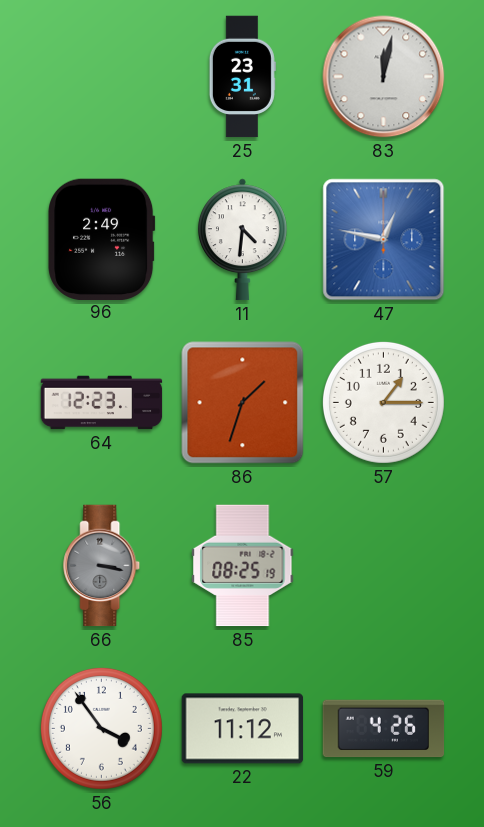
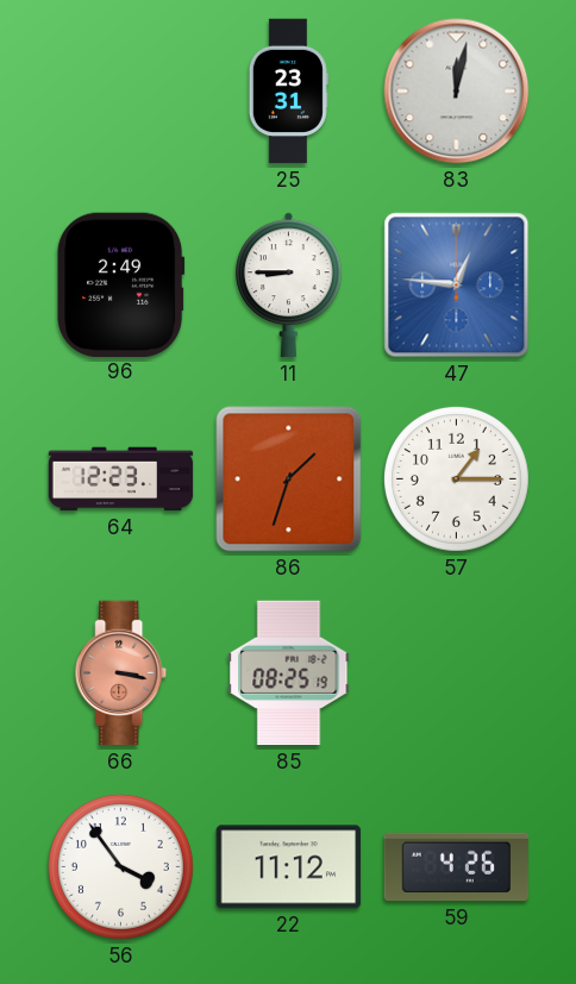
11: 4:31 -> 8:45 (288, 286)
47: 12:47 -> 12:46 (457, 286)
66 dial: grey -> salmon (121, 673)
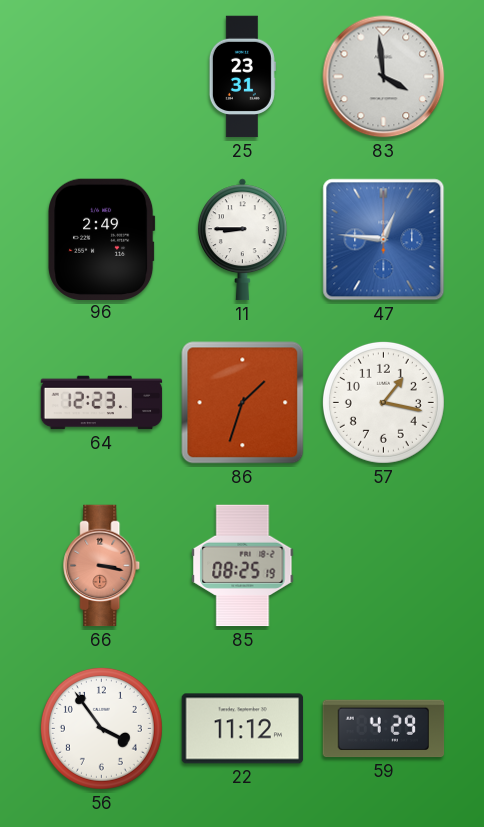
83: 12:02 -> 3:59 (384, 77)
57: 1:15 -> 1:17 (383, 402)
59: 4:26 -> 4:29 (384, 729)
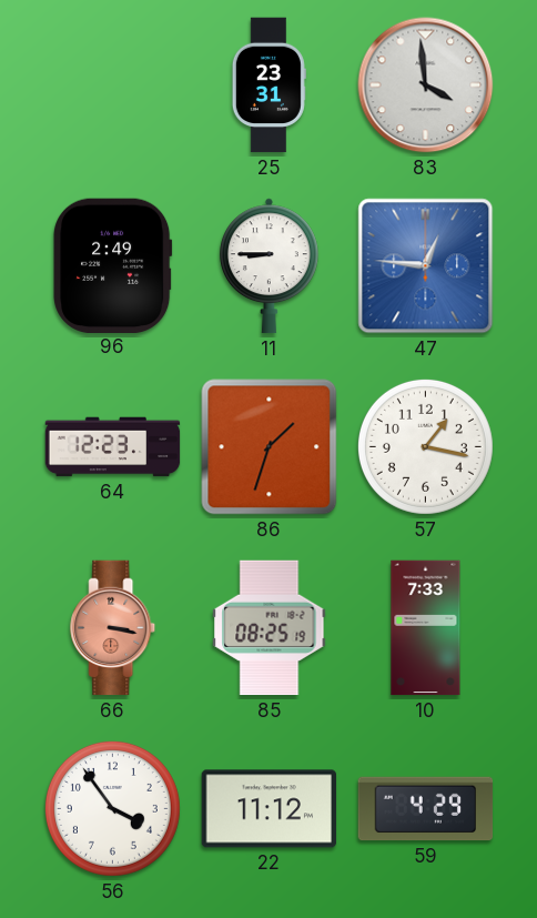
10: none -> 7:33 (426, 628)
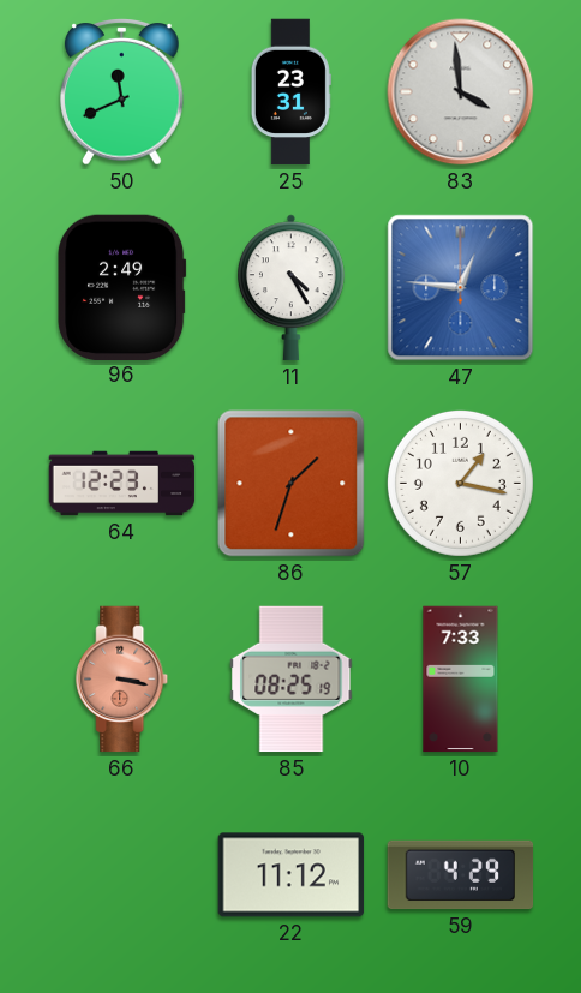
50: none -> 11:41 (122, 92)
11: 8:45 -> 4:25 (290, 288)
56: 3:54 -> none (112, 808)
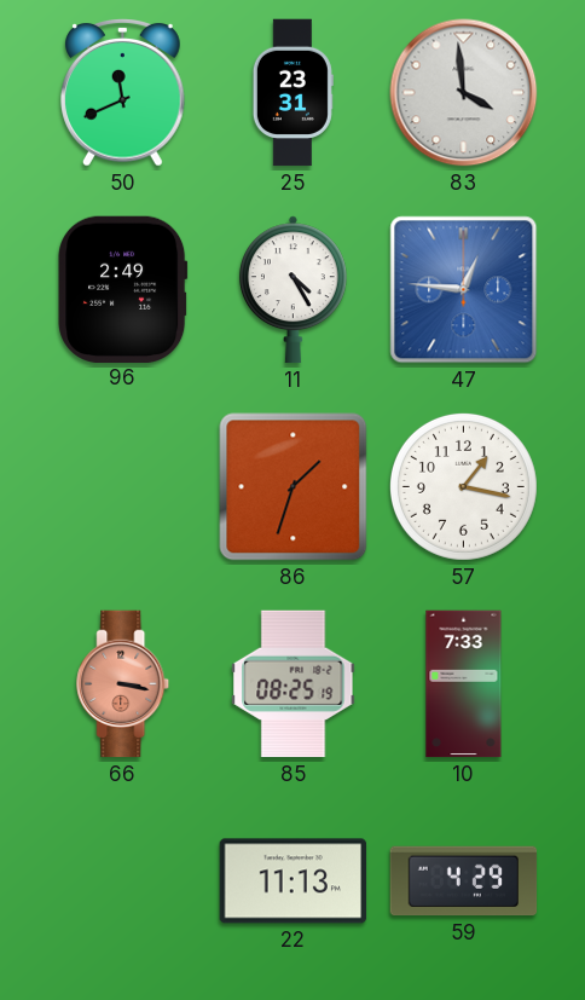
64: 12:23 -> none (122, 484)
22: 11:12 -> 11:13 (294, 881)
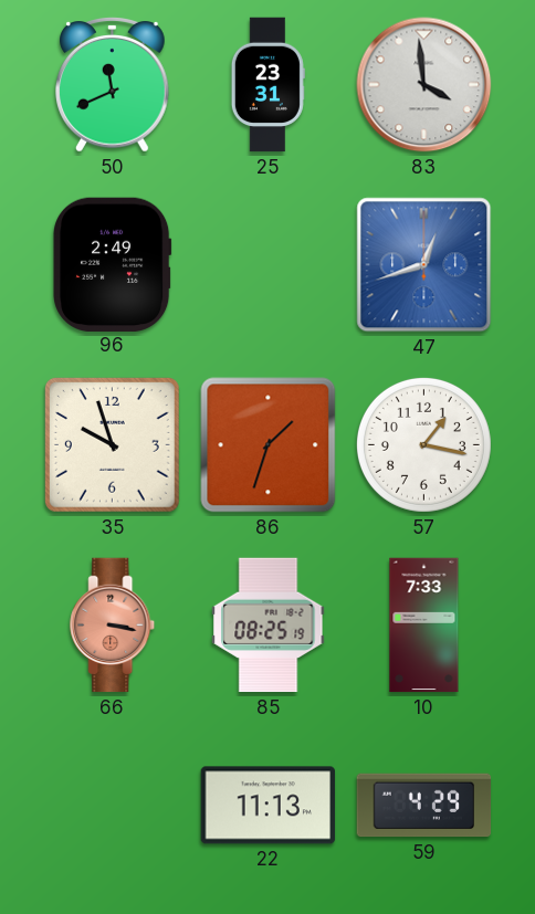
11: 4:25 -> none (292, 290)
47: 12:46 -> 12:42 (424, 265)
35: none -> 9:57 (113, 445)
